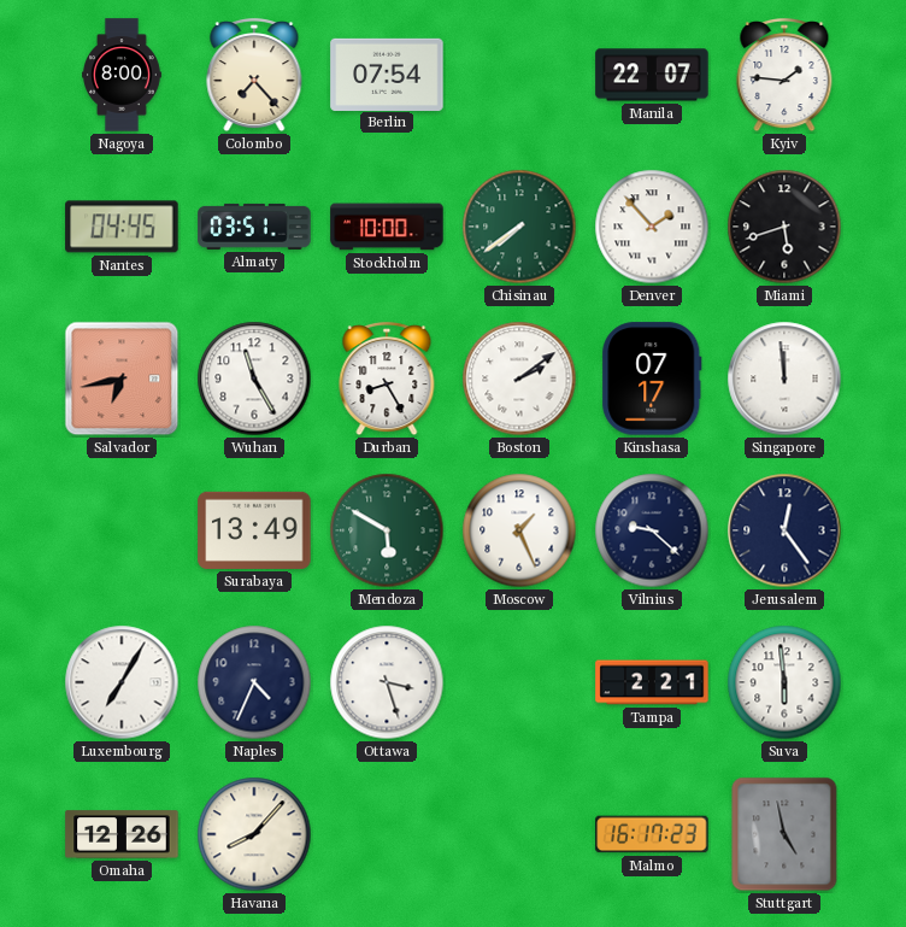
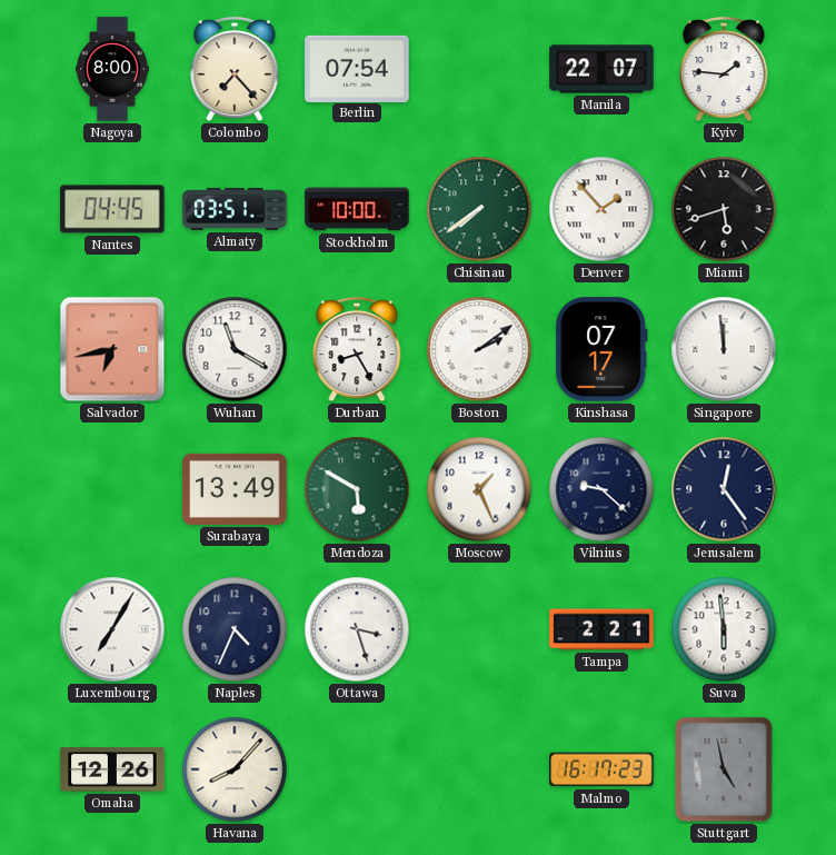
Wuhan: 11:25 -> 11:20 (235, 349)
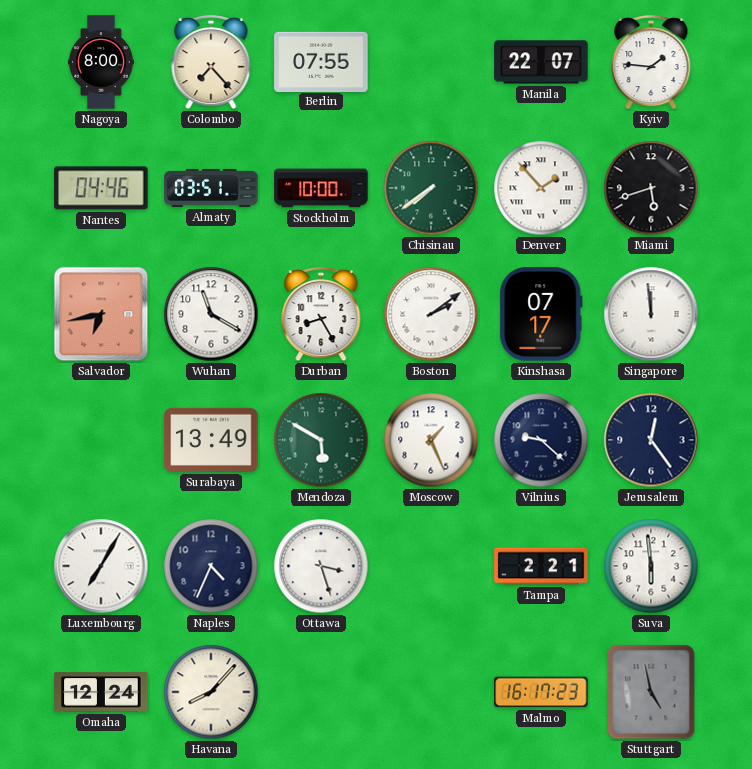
Berlin: 07:54 -> 07:55 (321, 61)
Nantes: 04:45 -> 04:46 (101, 188)
Omaha: 12:26 -> 12:24 (101, 692)
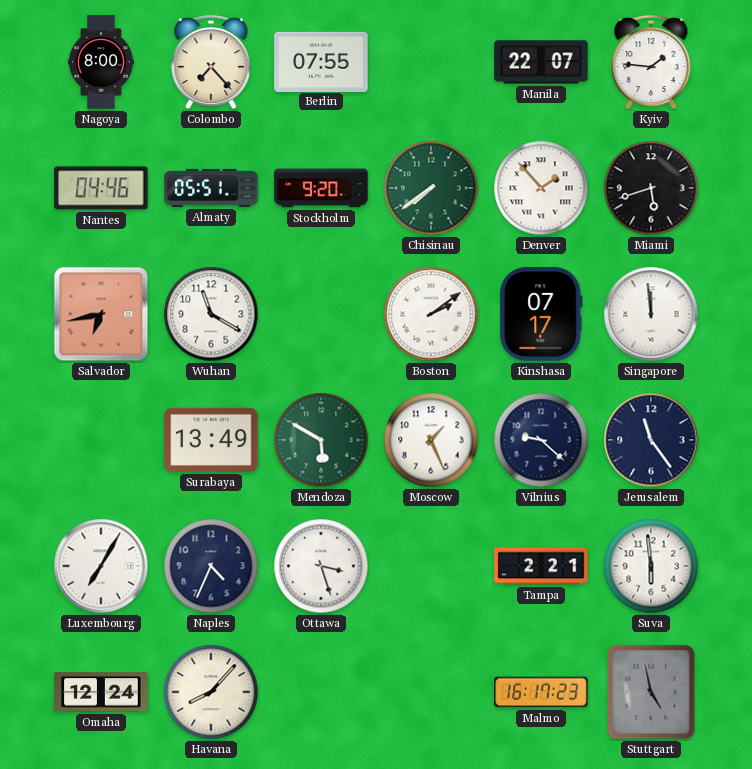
Almaty: 03:51 -> 05:51 (211, 188)
Stockholm: 10:00 -> 9:20 (321, 188)
Durban: 8:25 -> none (321, 315)
Jerusalem: 12:24 -> 11:24 (651, 440)
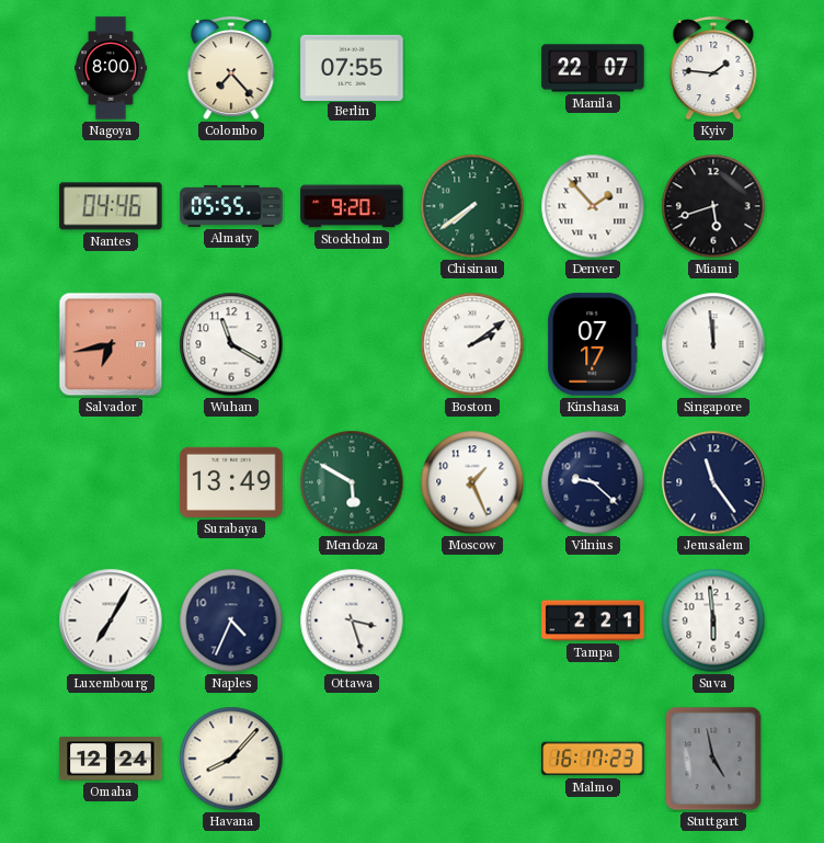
Almaty: 05:51 -> 05:55 (231, 206)
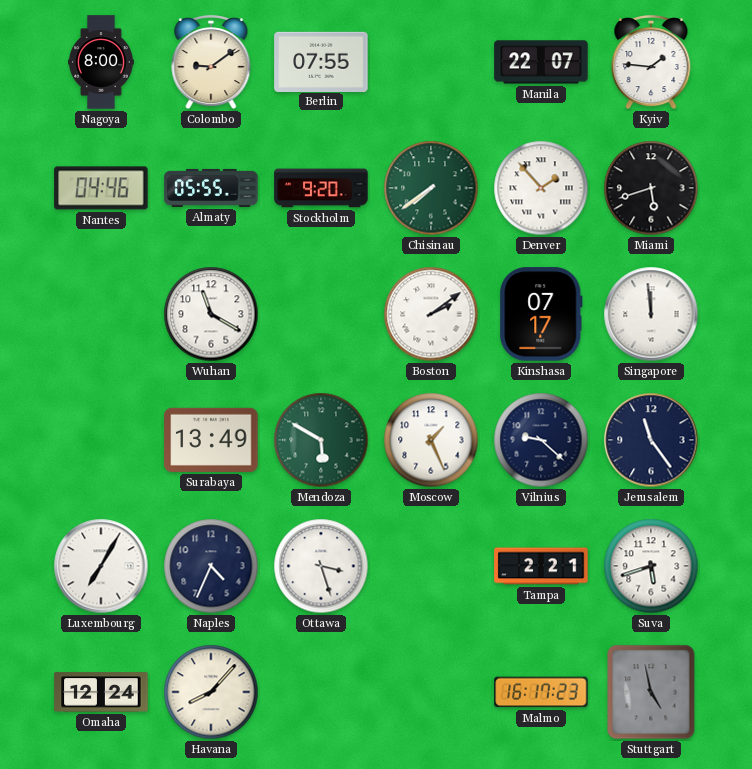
Colombo: 7:23 -> 9:09 (211, 63)
Salvador: 6:43 -> none (111, 344)
Suva: 5:59 -> 5:42 (651, 566)
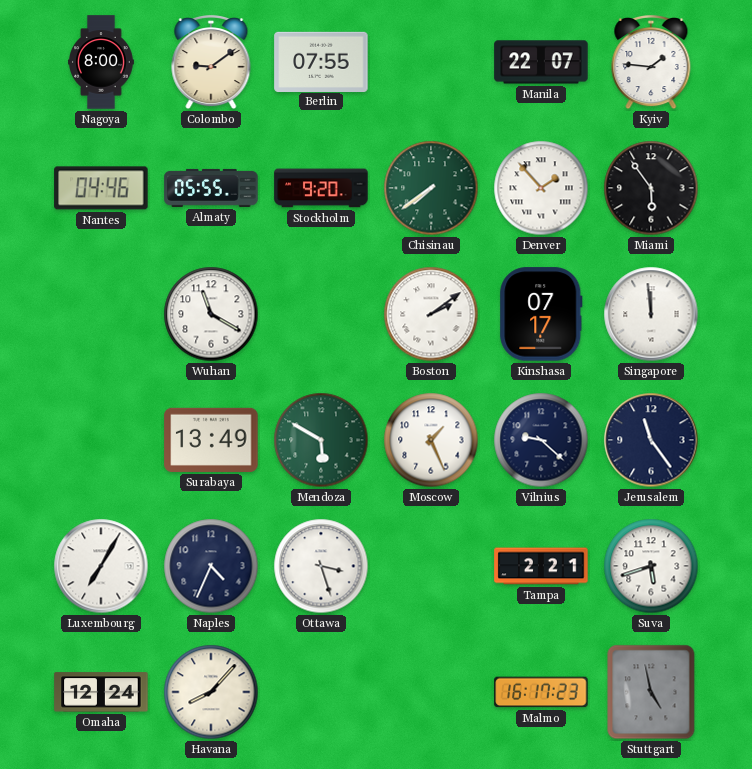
Miami: 5:42 -> 5:54 (651, 188)
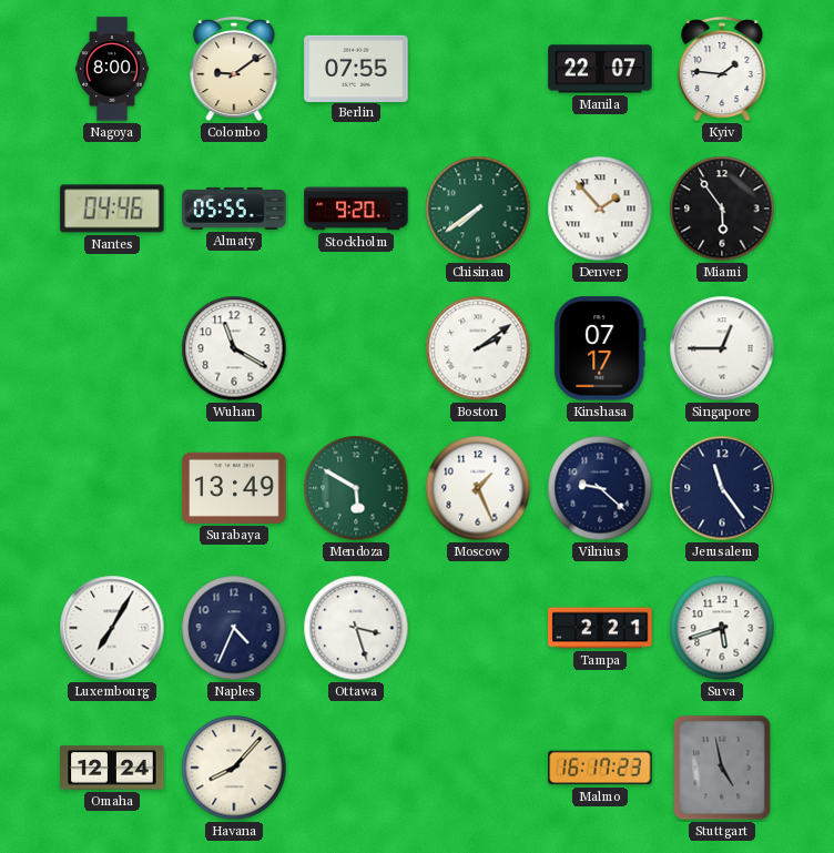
Singapore: 11:59 -> 12:45 (722, 348)
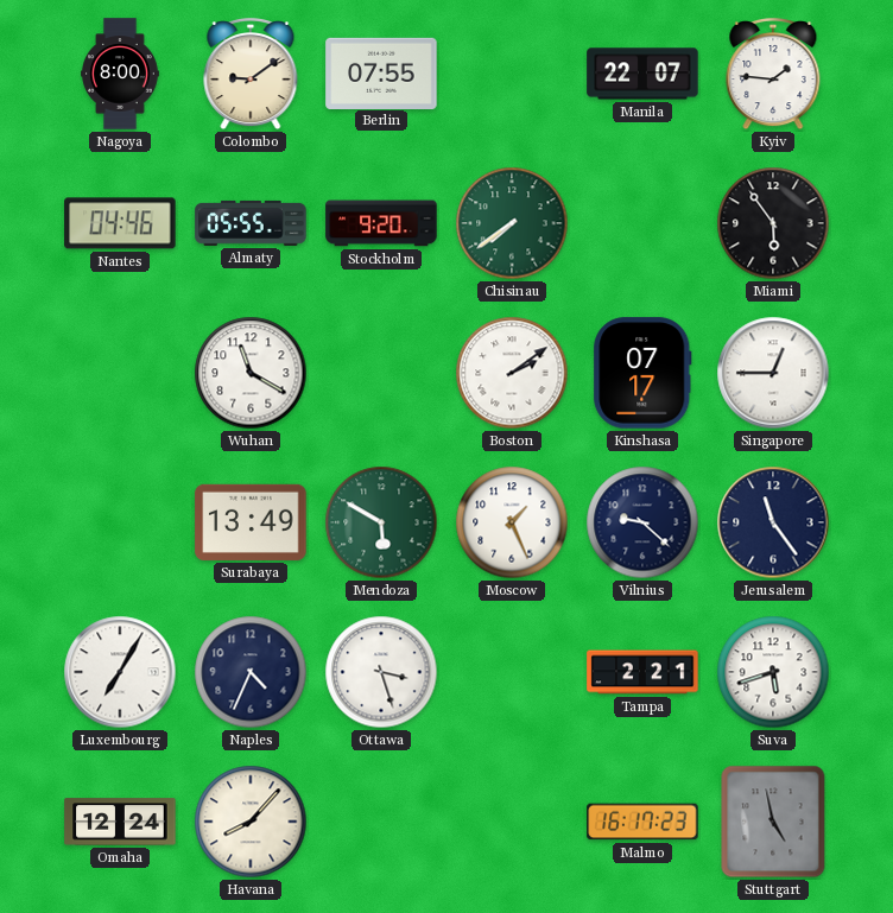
Denver: 1:53 -> none (600, 209)
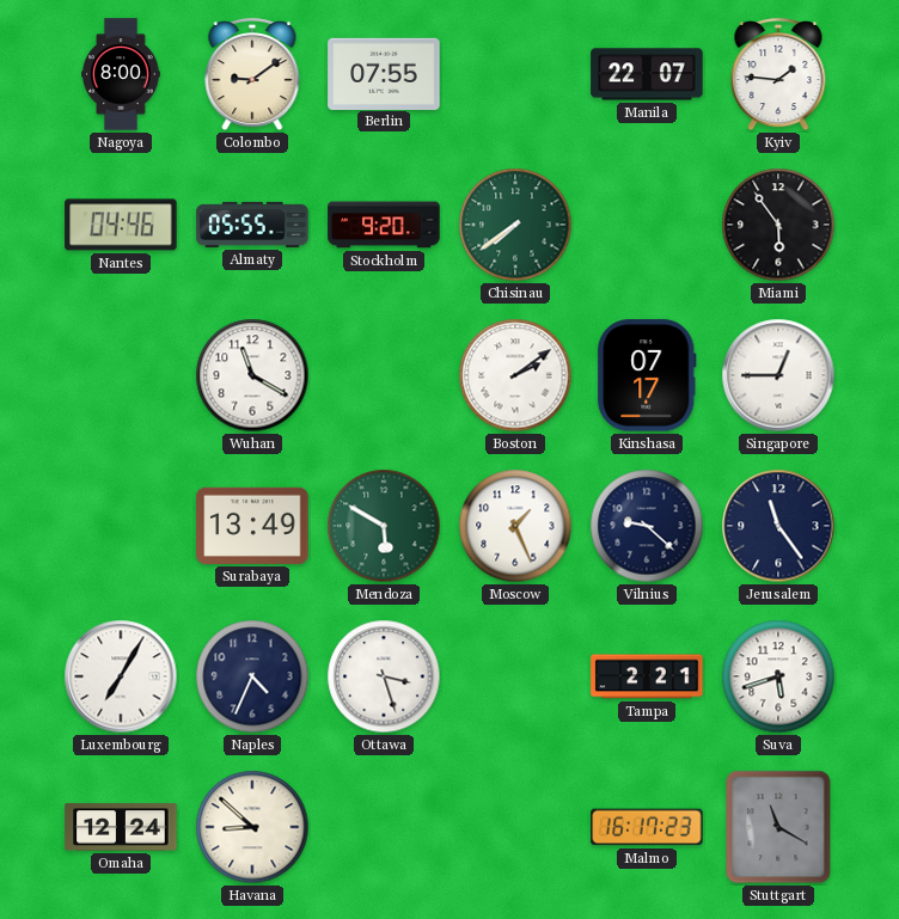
Havana: 8:07 -> 8:52 (252, 827)
Stuttgart: 4:58 -> 11:20 (778, 827)
